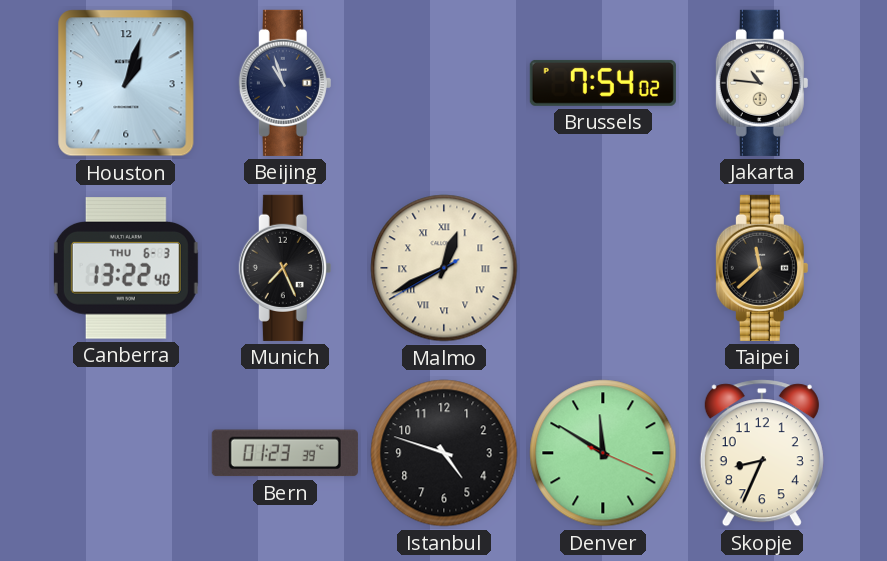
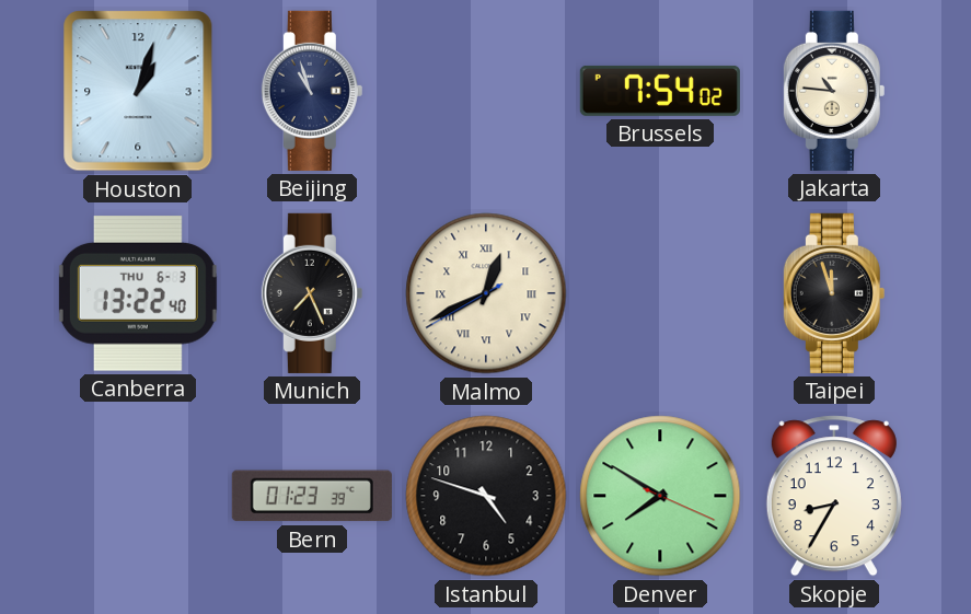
Taipei: 11:38 -> 11:57 (834, 293)
Denver: 11:50 -> 7:50 (660, 496)
Skopje: 8:34 -> 8:35 (834, 496)
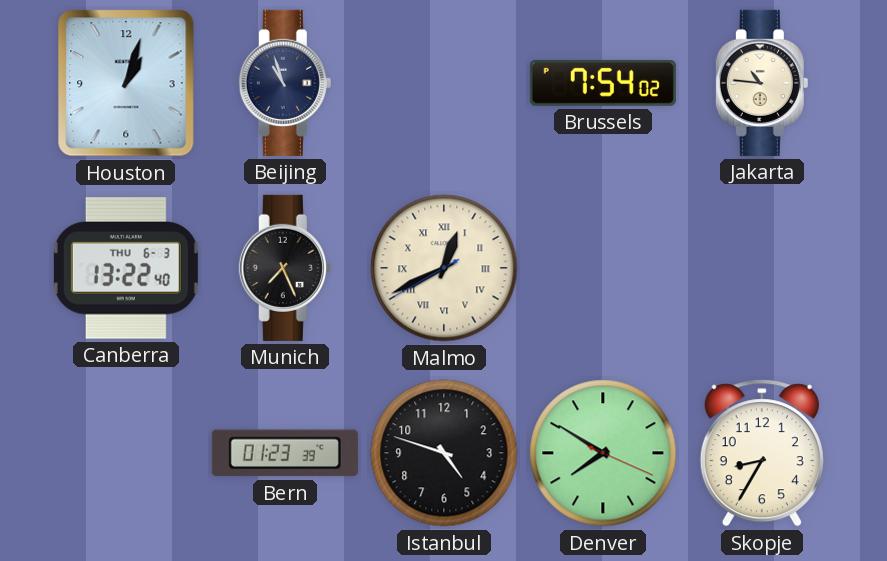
Taipei: 11:57 -> none (834, 293)
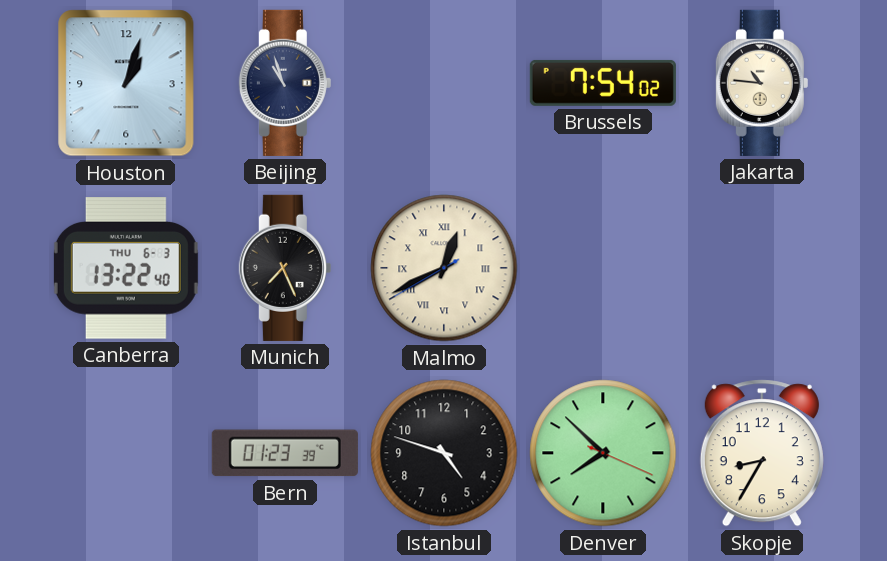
Denver: 7:50 -> 7:52 (603, 453)
